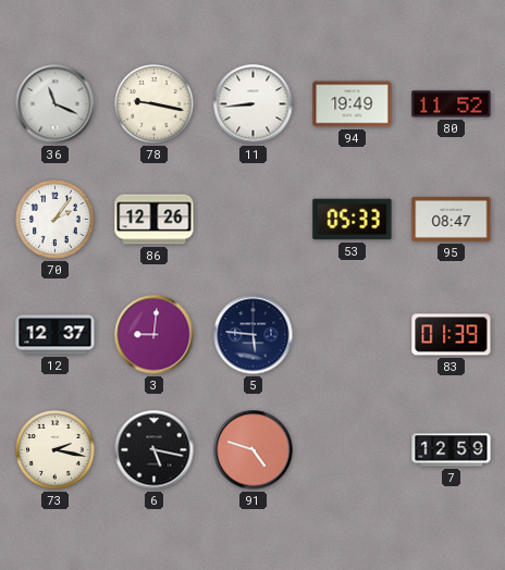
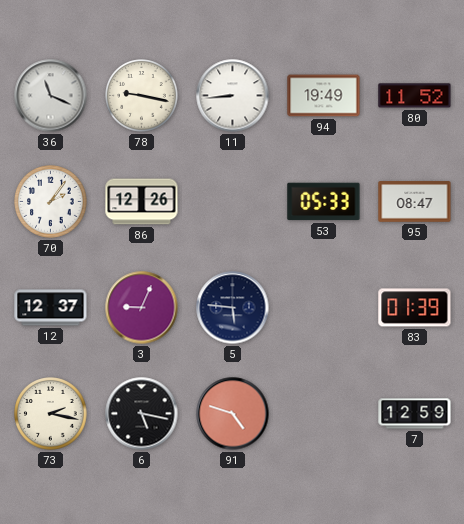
3: 9:01 -> 9:04 (142, 308)
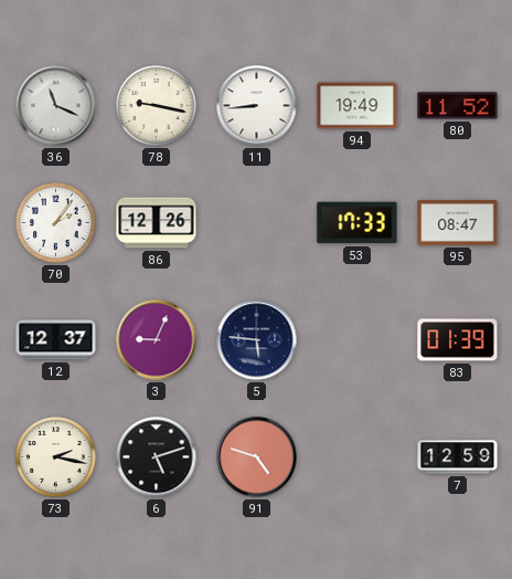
53: 05:33 -> 17:33 (358, 223)
6: 5:17 -> 5:12 (157, 457)
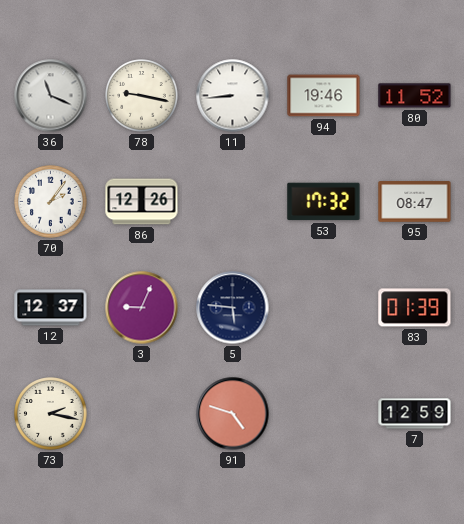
94: 19:49 -> 19:46 (324, 96)
53: 17:33 -> 17:32 (324, 202)
6: 5:12 -> none (157, 457)
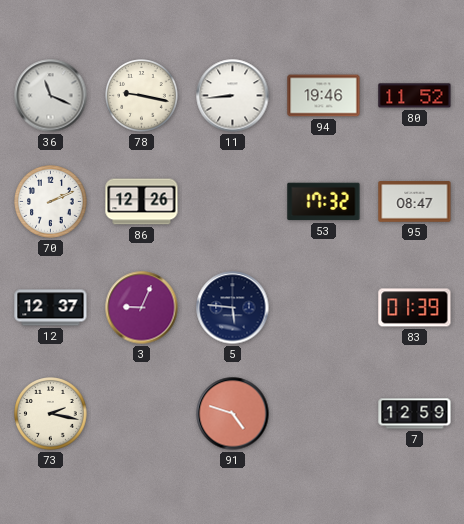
70: 2:06 -> 2:11 (51, 202)
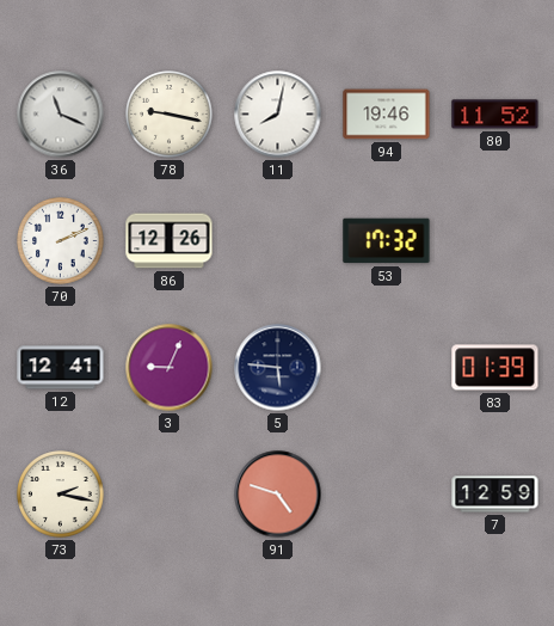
11: 8:44 -> 8:02 (278, 115)
95: 08:47 -> none (415, 202)
12: 12:37 -> 12:41 (61, 368)
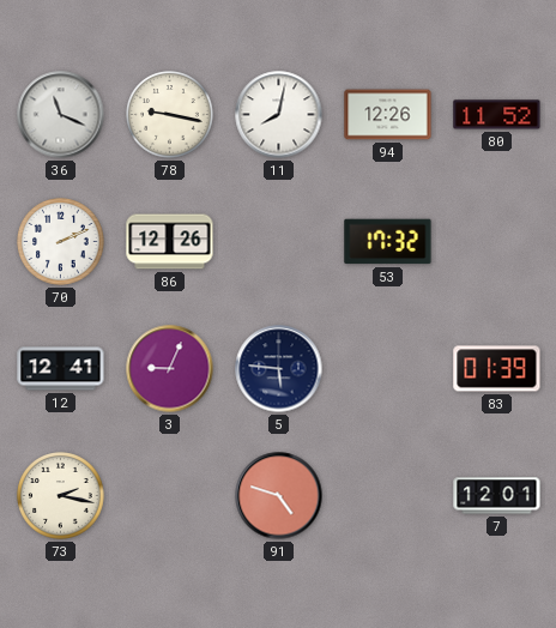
94: 19:46 -> 12:26 (388, 115)
7: 12:59 -> 12:01 (497, 496)
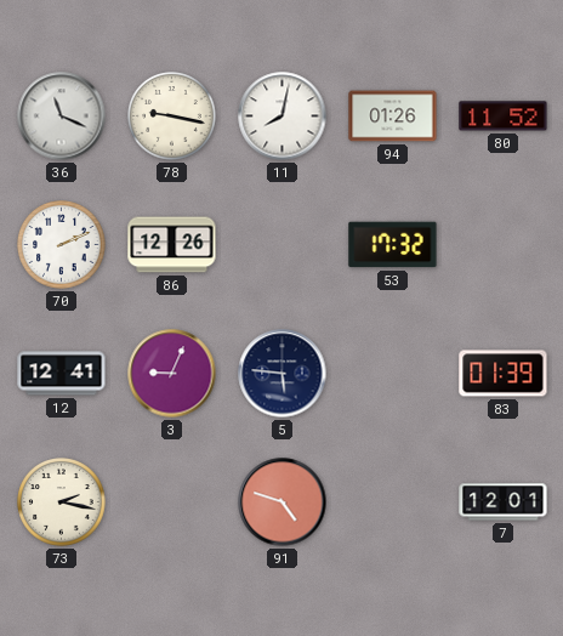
94: 12:26 -> 01:26 (393, 117)
